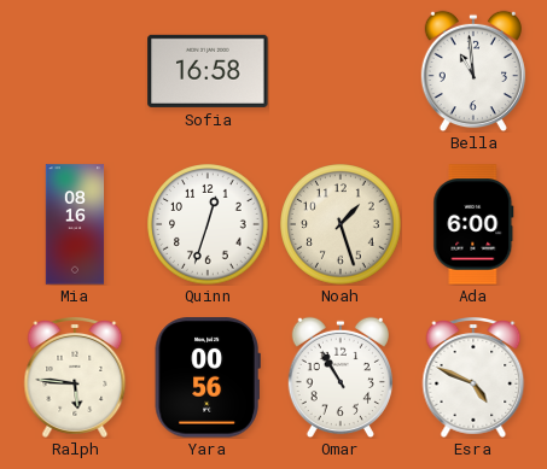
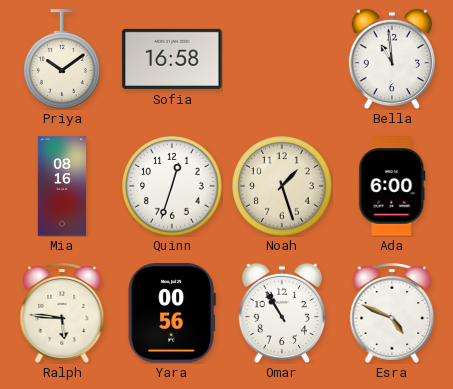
Priya: none -> 10:09 (63, 59)
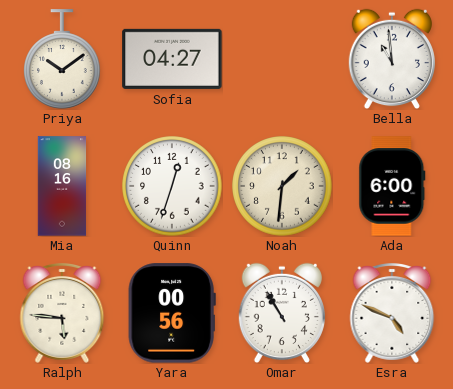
Sofia: 16:58 -> 04:27 (172, 59)
Noah: 1:27 -> 1:31 (282, 186)
